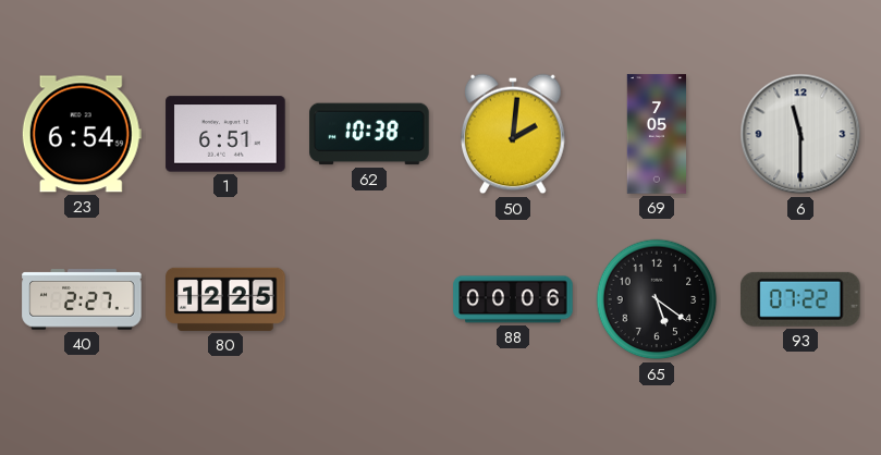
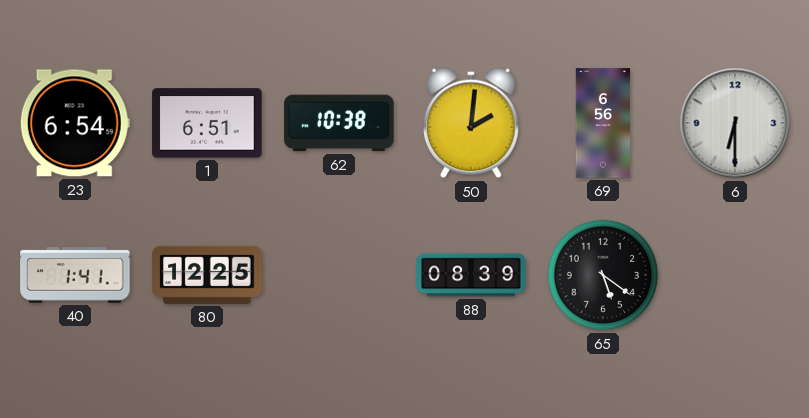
69: 7:05 -> 6:56 (602, 123)
6: 11:30 -> 6:30 (735, 123)
40: 2:27 -> 1:41 (75, 275)
88: 00:06 -> 08:39 (471, 275)
93: 07:22 -> none (800, 299)
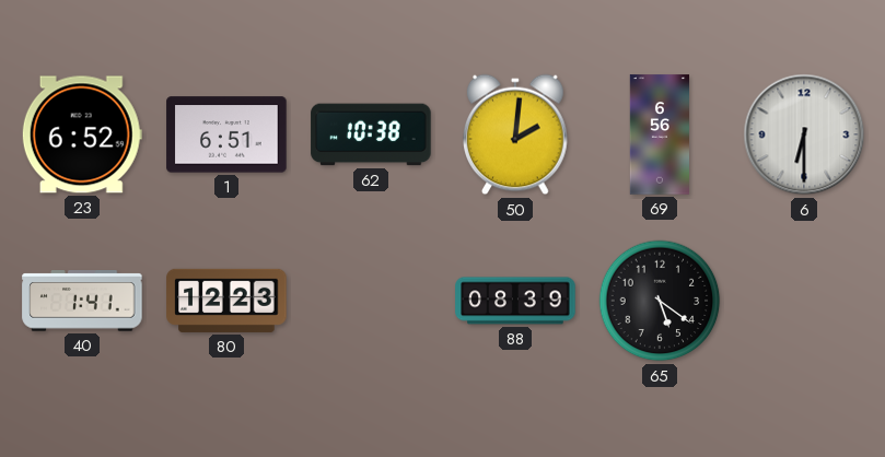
23: 6:54 -> 6:52 (82, 134)
80: 12:25 -> 12:23 (226, 301)
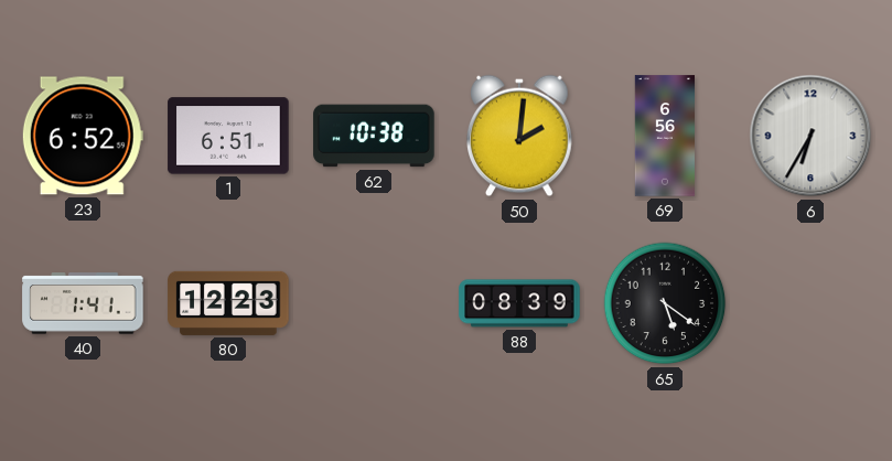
6: 6:30 -> 6:35 (810, 136)
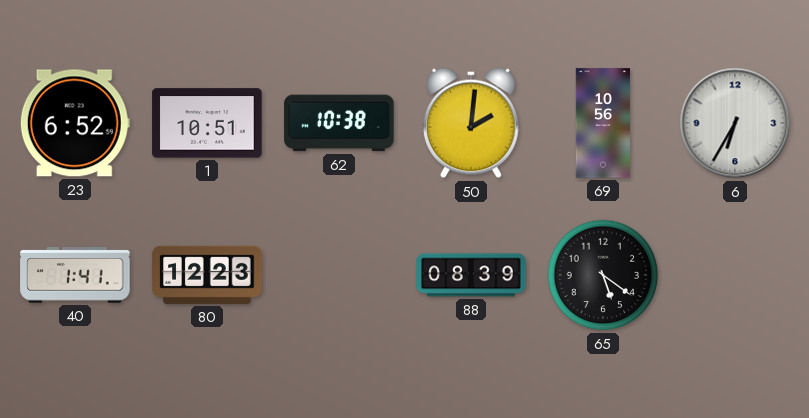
1: 6:51 -> 10:51 (207, 123)
69: 6:56 -> 10:56 (602, 123)
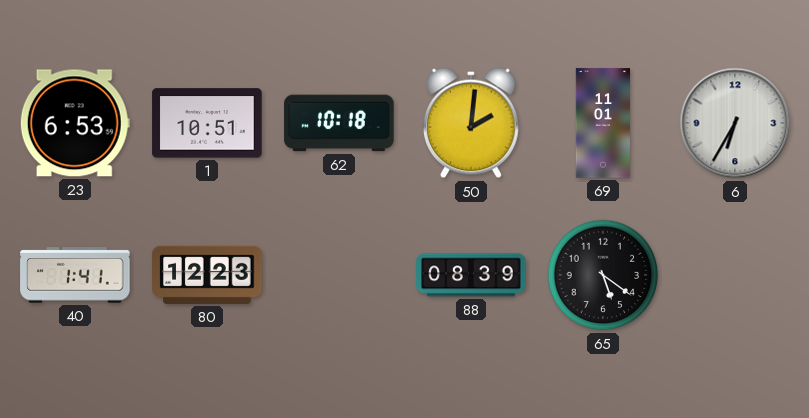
23: 6:52 -> 6:53 (75, 123)
62: 10:38 -> 10:18 (339, 123)
69: 10:56 -> 11:01 (602, 123)
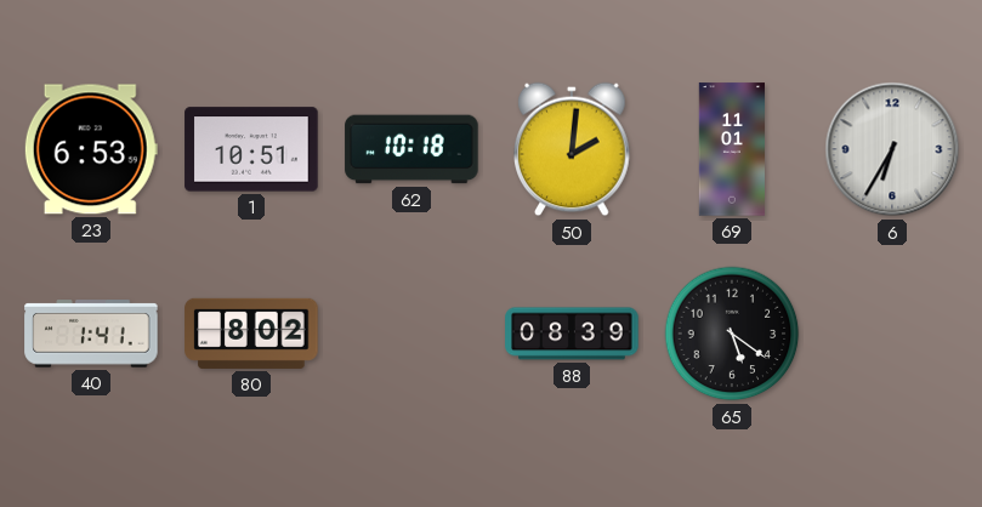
80: 12:23 -> 8:02 (251, 334)
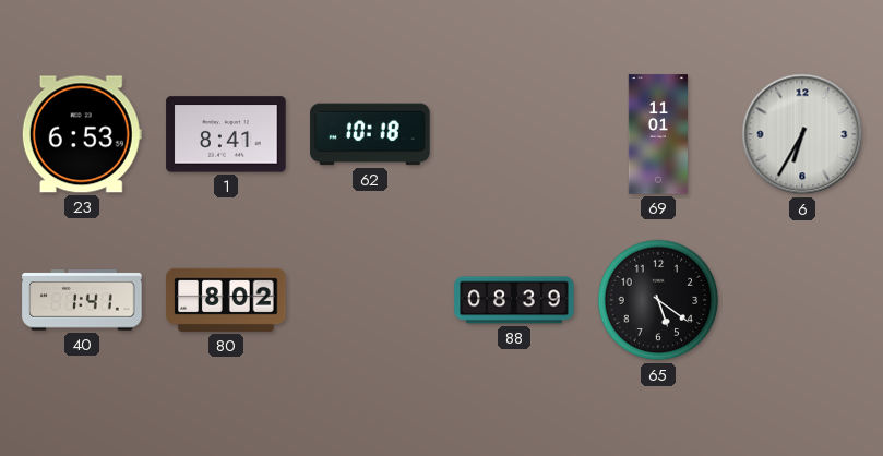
1: 10:51 -> 8:41 (226, 134)
50: 2:01 -> none (573, 149)
